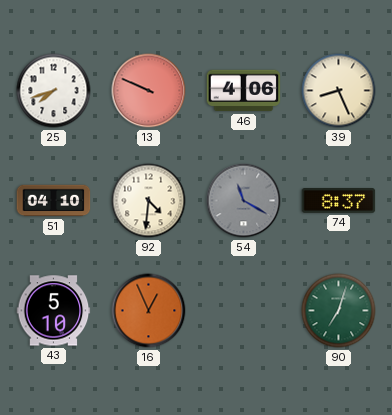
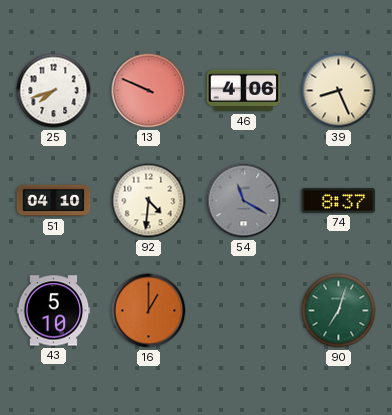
16: 12:56 -> 1:00 (149, 311)
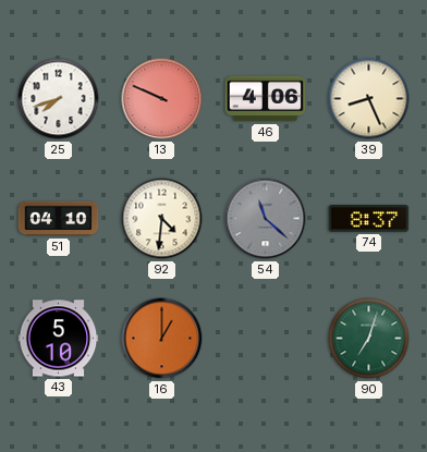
54: 11:20 -> 11:22 (266, 219)
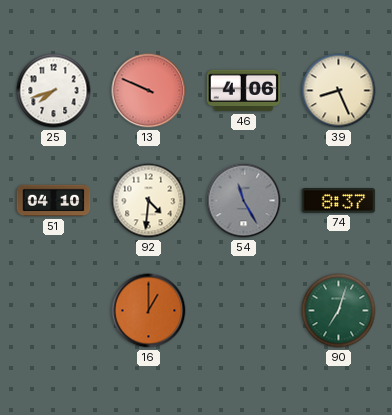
54: 11:22 -> 11:25 (244, 201)
43: 5:10 -> none (59, 339)
